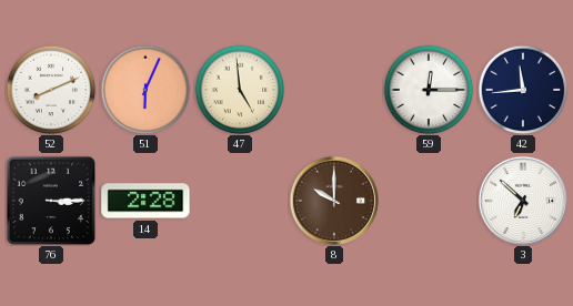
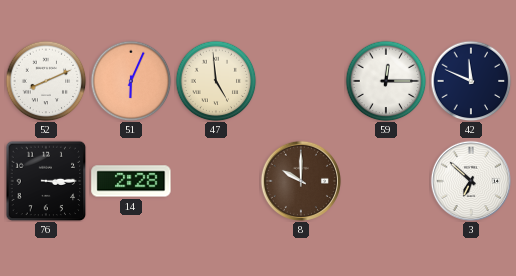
42: 11:44 -> 11:49 (471, 81)
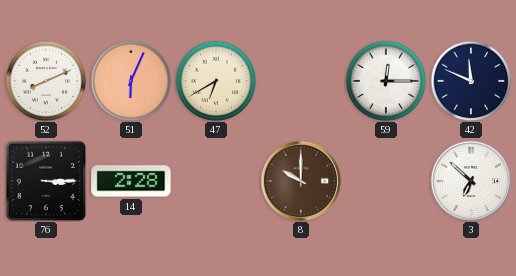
47: 4:59 -> 6:40 (216, 81)
